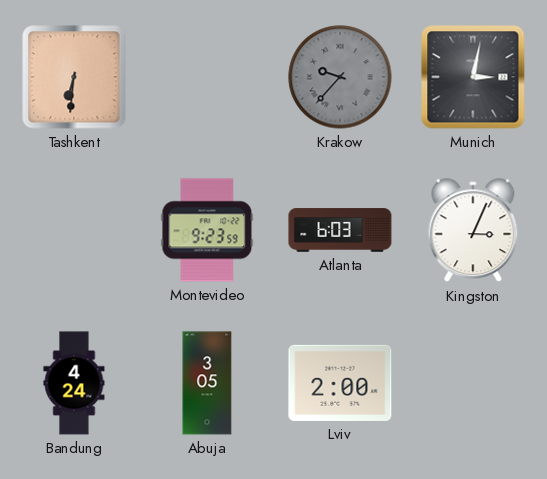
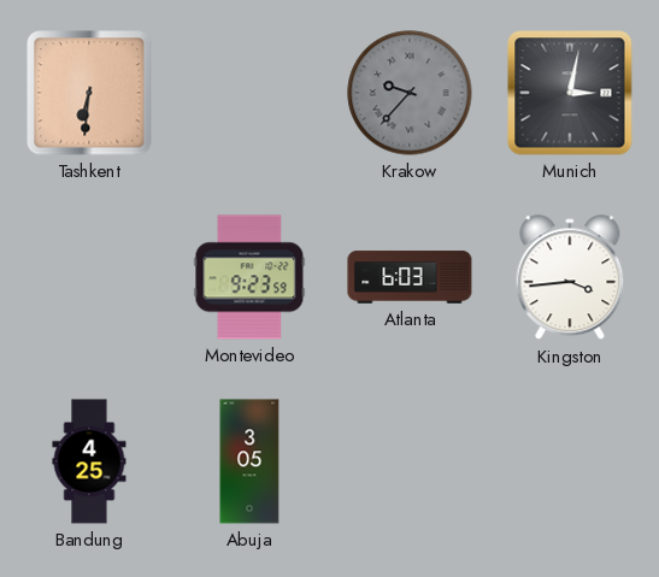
Kingston: 3:04 -> 3:44 (570, 278)
Bandung: 4:24 -> 4:25 (89, 461)
Lviv: 2:00 -> none (340, 383)
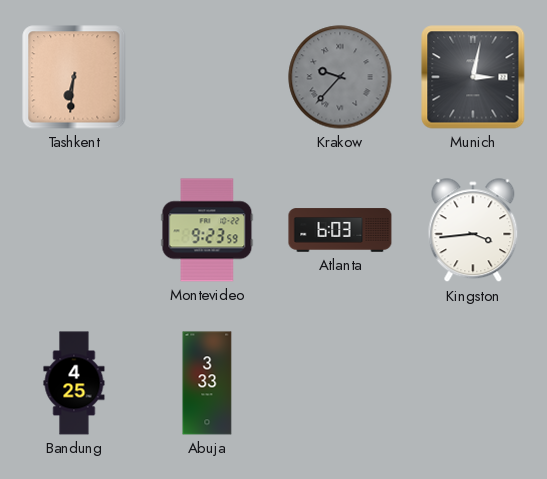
Abuja: 3:05 -> 3:33 (207, 383)
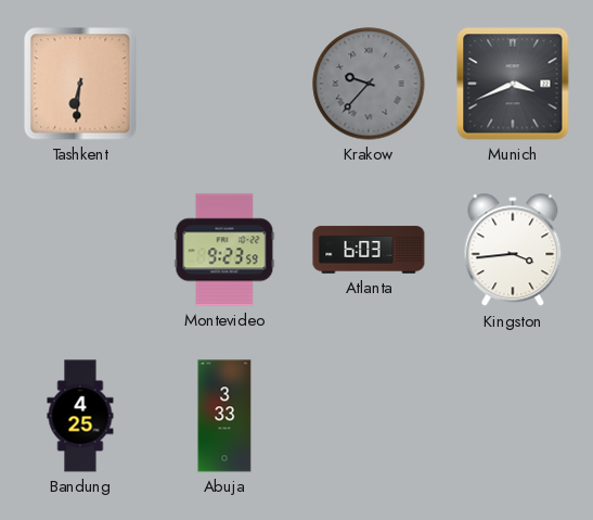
Munich: 3:02 -> 3:41 (513, 84)
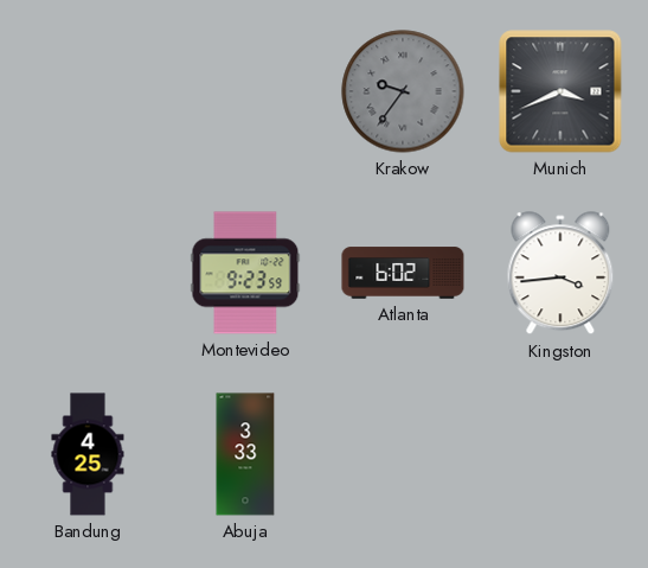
Tashkent: 6:31 -> none (80, 84)
Krakow: 9:37 -> 9:36 (403, 91)
Atlanta: 6:03 -> 6:02 (403, 273)
